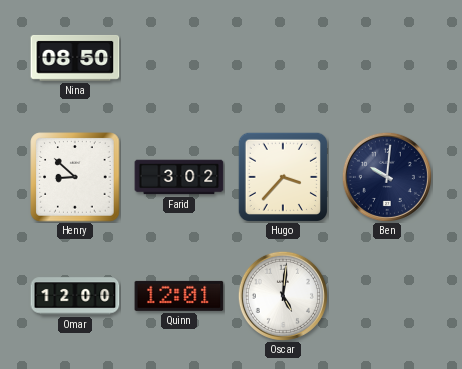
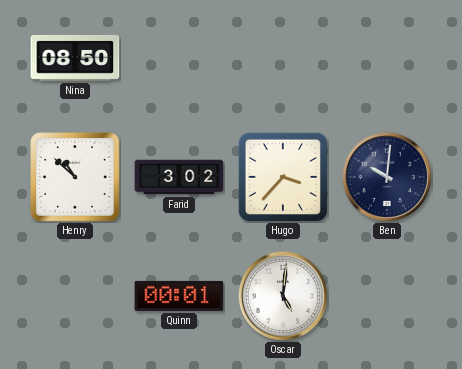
Henry: 8:52 -> 10:52 (75, 177)
Omar: 12:00 -> none (75, 296)
Quinn: 12:01 -> 00:01 (179, 296)
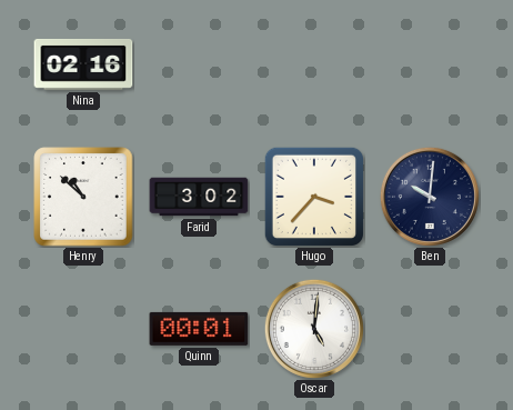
Nina: 08:50 -> 02:16 (83, 64)
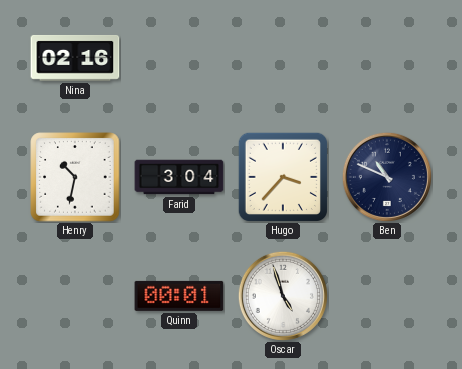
Henry: 10:52 -> 10:32 (75, 177)
Farid: 3:02 -> 3:04 (179, 177)
Ben: 10:01 -> 10:49 (387, 177)
Oscar: 5:01 -> 4:57 (283, 296)
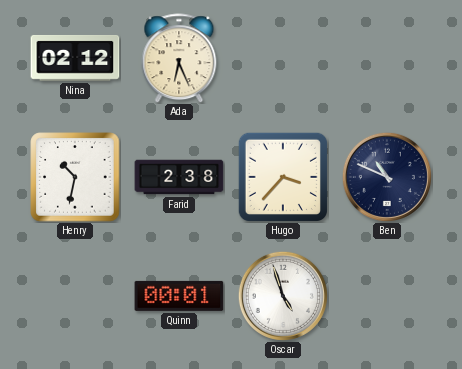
Nina: 02:16 -> 02:12 (75, 58)
Ada: none -> 6:26 (179, 58)
Farid: 3:04 -> 2:38 (179, 177)
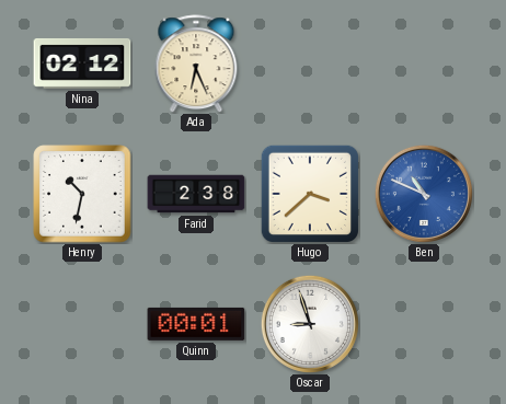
Hugo: 3:37 -> 3:38 (309, 193)
Ben dial: navy -> blue (424, 194)
Oscar: 4:57 -> 8:57 (310, 324)
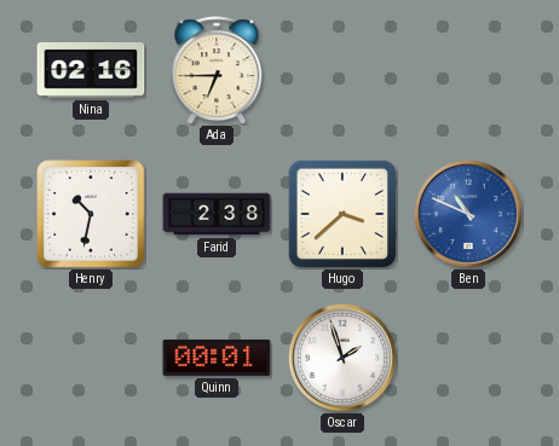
Nina: 02:12 -> 02:16 (91, 70)
Ada: 6:26 -> 6:45 (217, 70)
Oscar: 8:57 -> 1:57 (342, 358)
